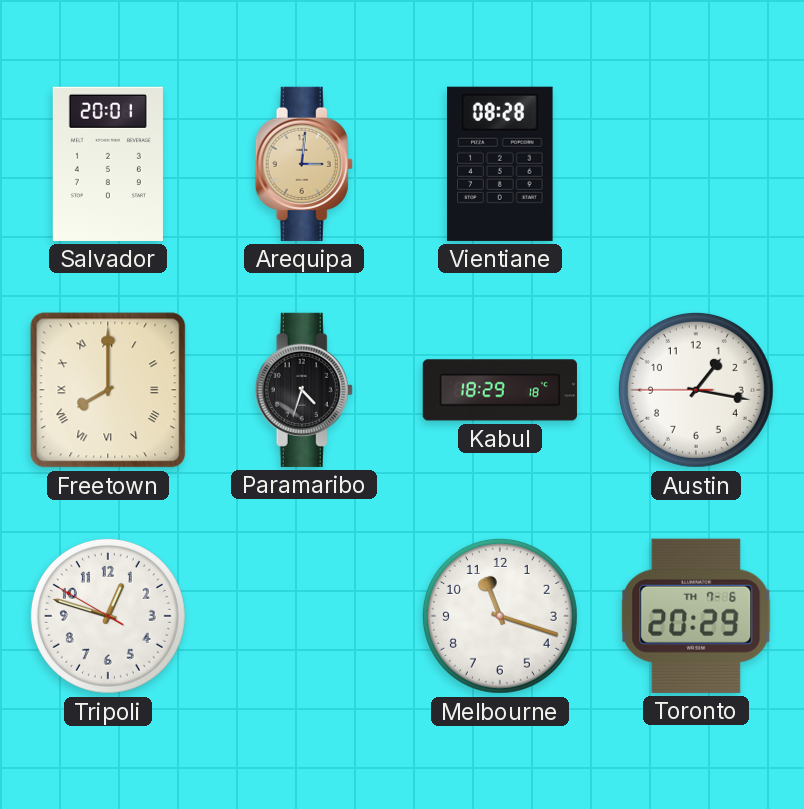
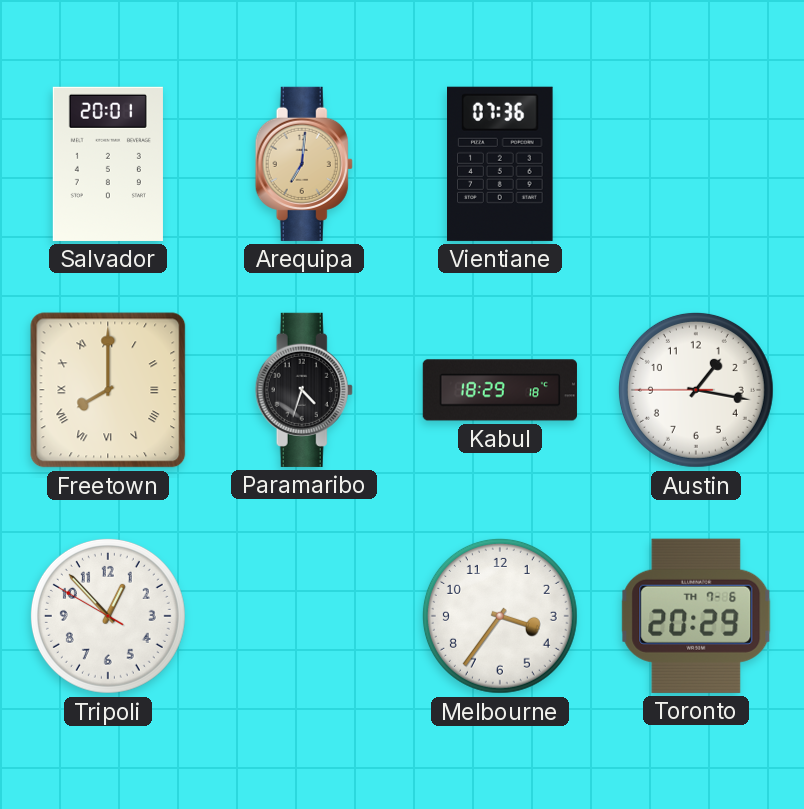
Arequipa: 3:01 -> 7:01 (304, 164)
Vientiane: 08:28 -> 07:36 (501, 164)
Tripoli: 12:47 -> 12:52 (108, 616)
Melbourne: 11:18 -> 3:36 (500, 616)
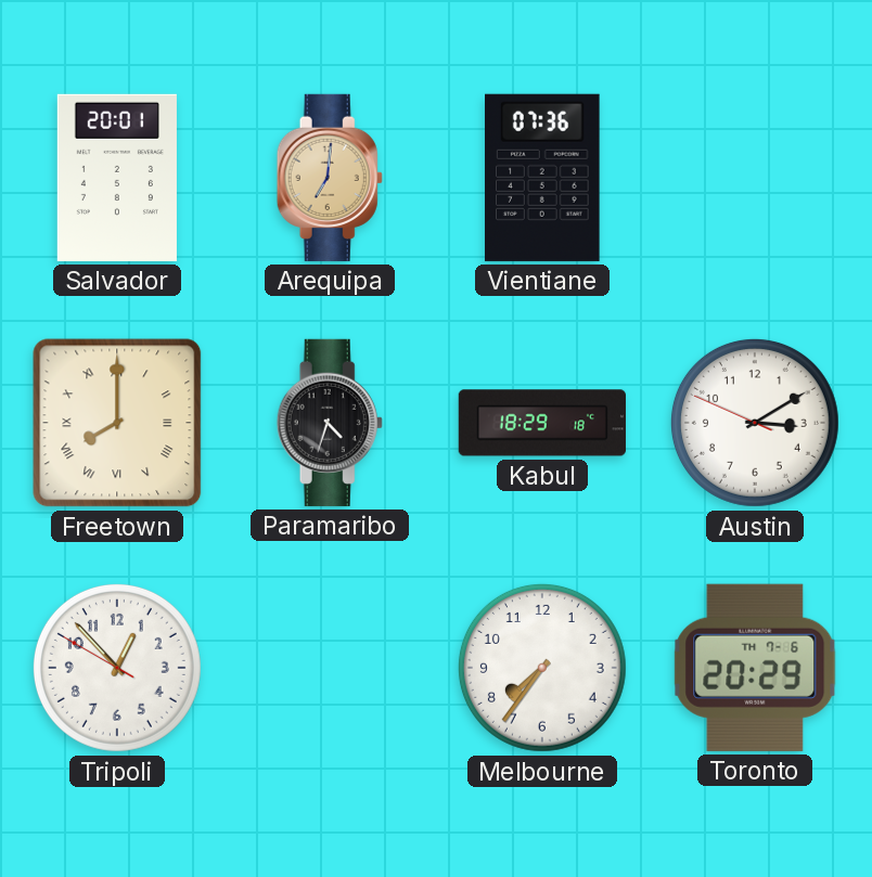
Austin: 1:16 -> 3:09 (755, 423)
Melbourne: 3:36 -> 7:36 (542, 668)
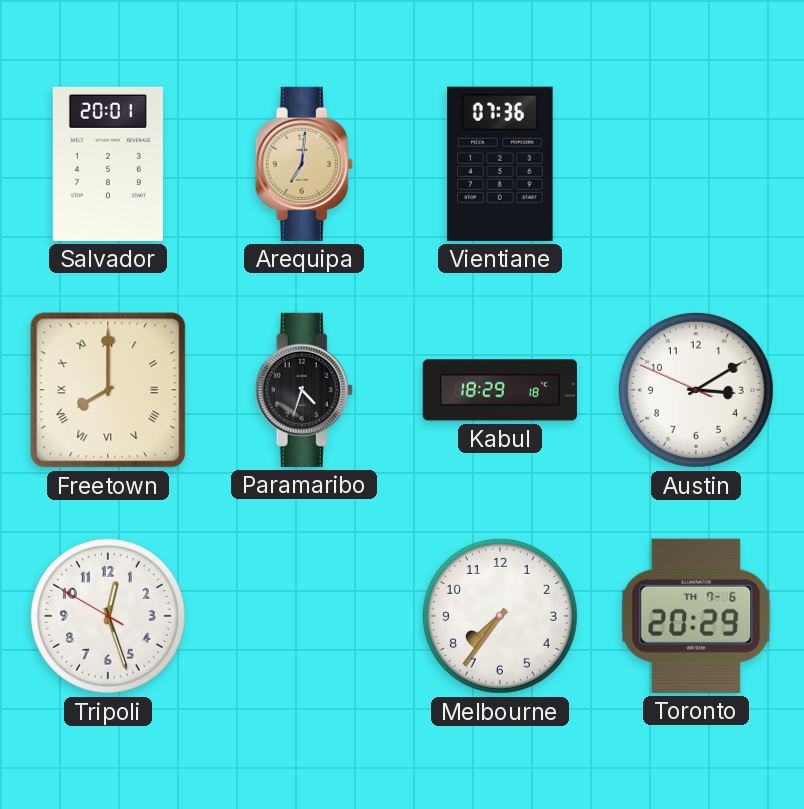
Tripoli: 12:52 -> 12:26 (108, 616)
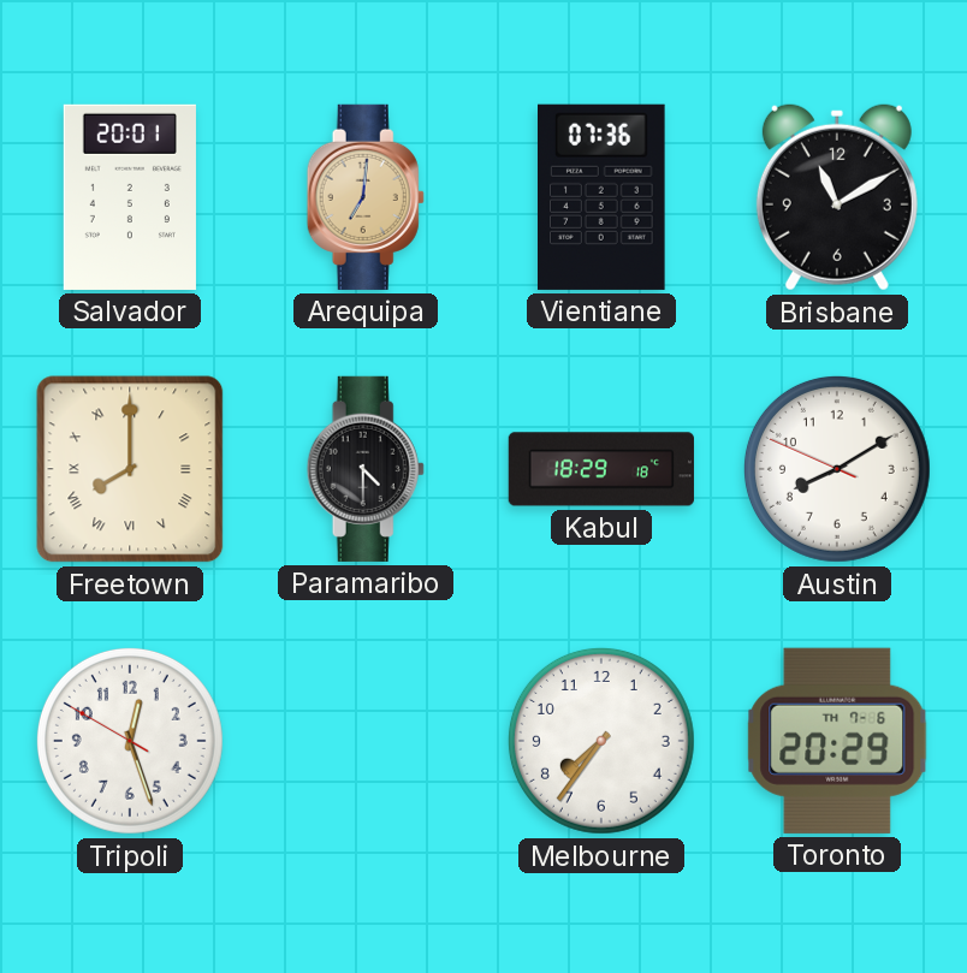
Brisbane: none -> 11:10 (837, 197)
Paramaribo: 4:33 -> 4:30 (366, 469)
Austin: 3:09 -> 8:09 (837, 469)
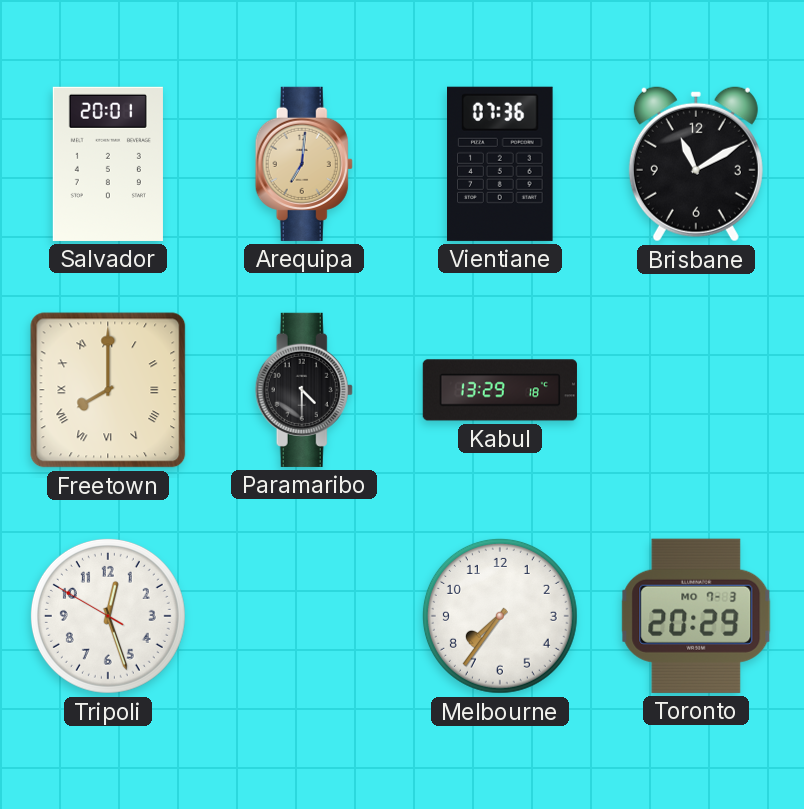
Kabul: 18:29 -> 13:29 (500, 390)
Austin: 8:09 -> none (837, 469)
Toronto date: TH 7-6 -> MO 7-3 (696, 616)
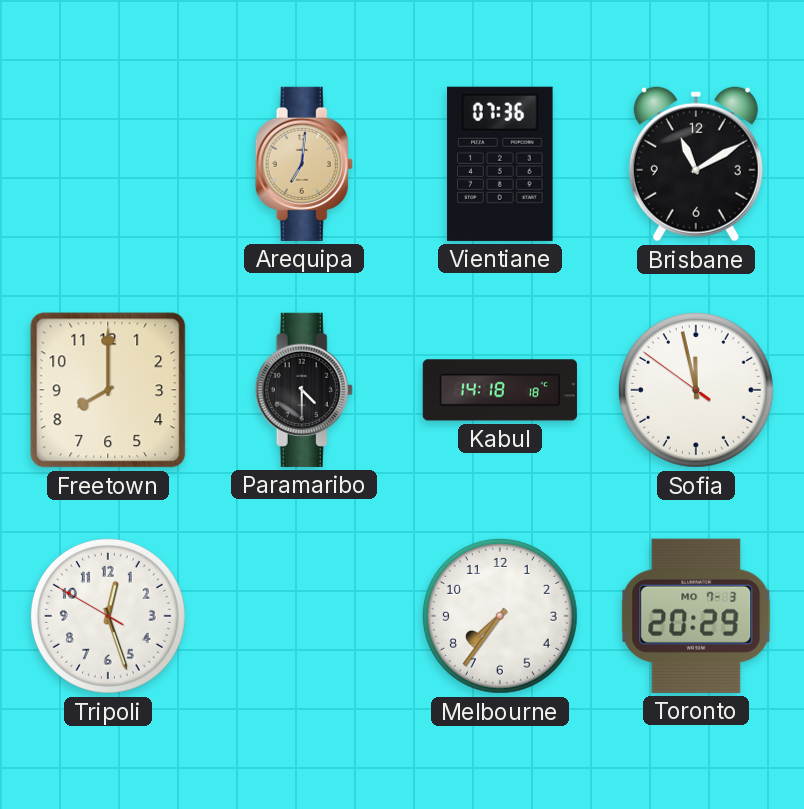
Salvador: 20:01 -> none (108, 164)
Freetown numerals: Roman -> Arabic (108, 390)
Kabul: 13:29 -> 14:18 (500, 390)
Sofia: none -> 11:57 (696, 390)
